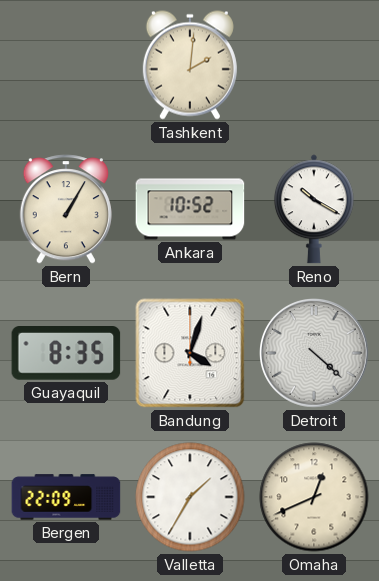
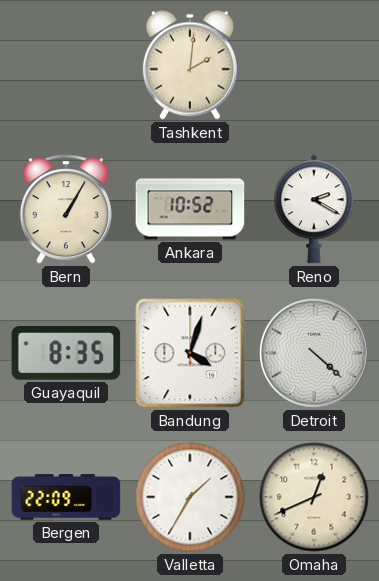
Reno: 10:20 -> 2:20 (314, 209)
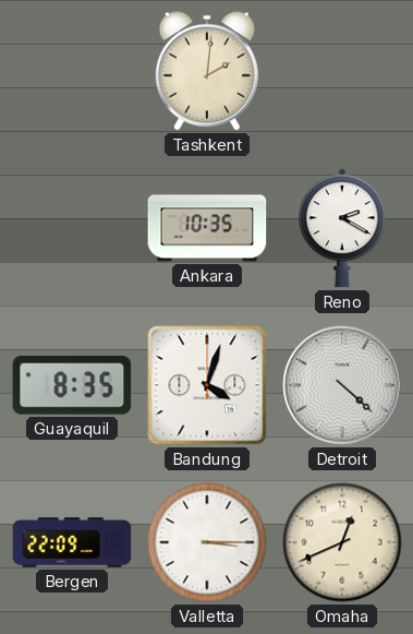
Bern: 1:05 -> none (66, 209)
Ankara: 10:52 -> 10:35 (207, 228)
Valletta: 1:35 -> 3:15 (207, 542)
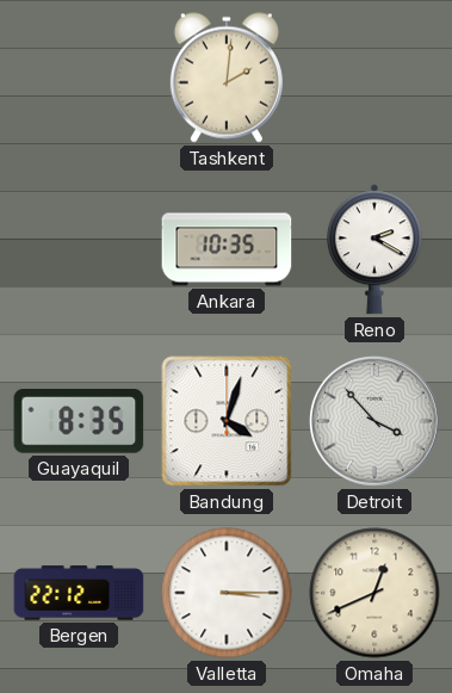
Detroit: 4:22 -> 3:53 (376, 422)
Bergen: 22:09 -> 22:12 (79, 593)
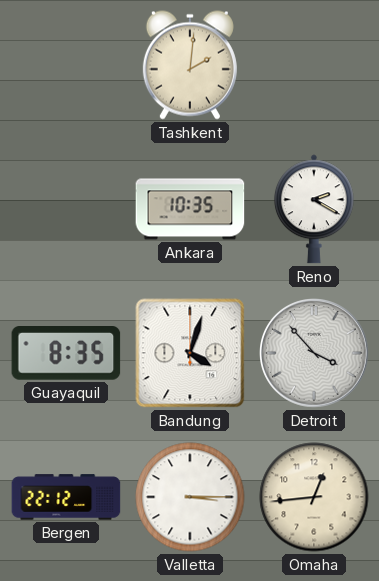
Omaha: 12:41 -> 12:44 (314, 497)
